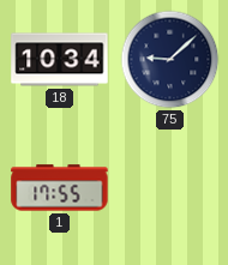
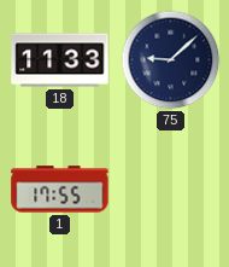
18: 10:34 -> 11:33 (60, 60)
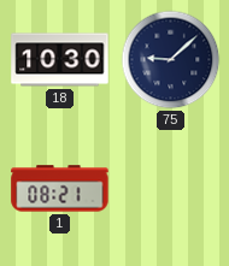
18: 11:33 -> 10:30 (60, 60)
1: 17:55 -> 08:21 (60, 189)
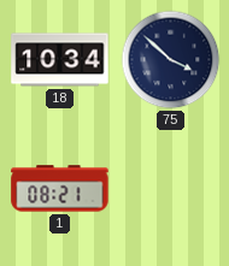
18: 10:30 -> 10:34 (60, 60)
75: 9:08 -> 3:52 (171, 60)
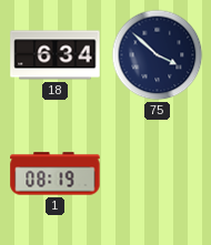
18: 10:34 -> 6:34 (56, 55)
1: 08:21 -> 08:19 (56, 174)
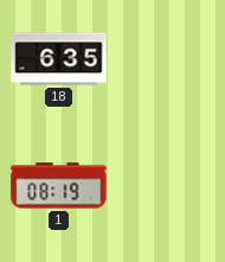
18: 6:34 -> 6:35 (59, 59)
75: 3:52 -> none (158, 55)
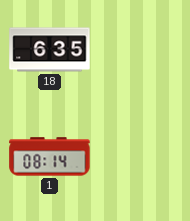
1: 08:19 -> 08:14 (50, 157)
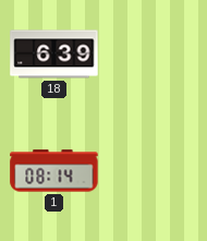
18: 6:35 -> 6:39 (54, 55)
